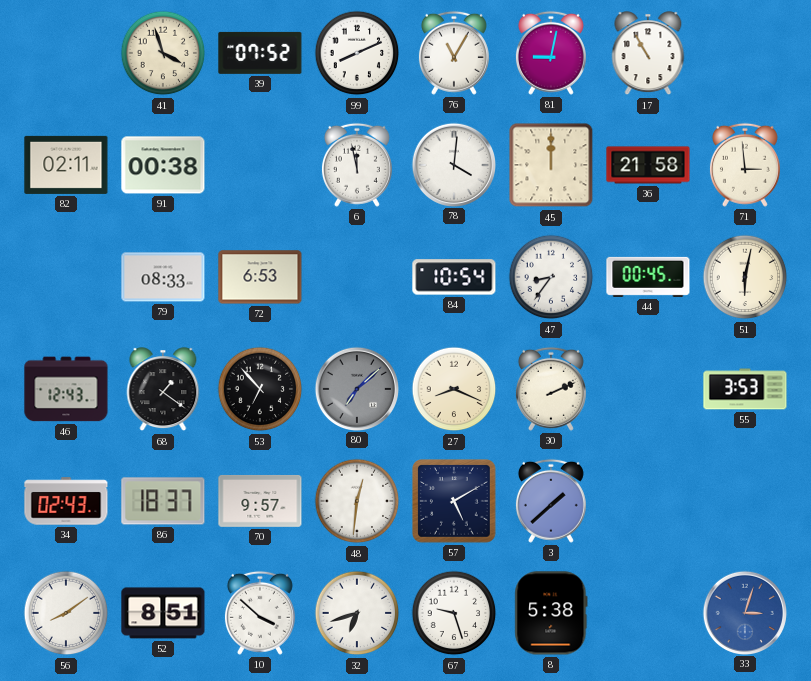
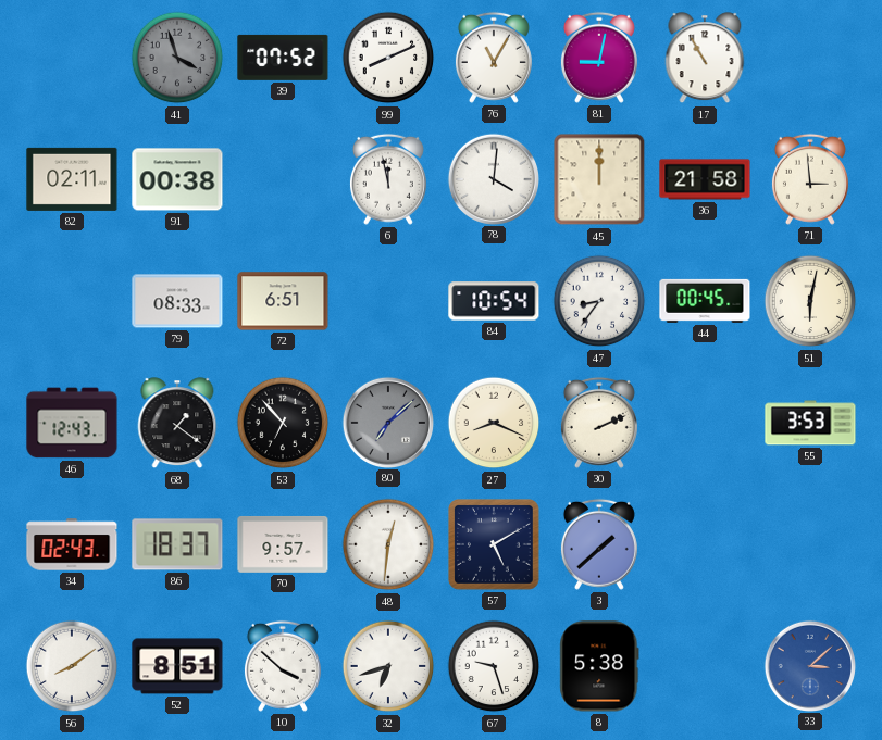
41 dial: cream -> grey (177, 58)
72: 6:53 -> 6:51 (283, 301)
33: 3:03 -> 3:08 (809, 665)
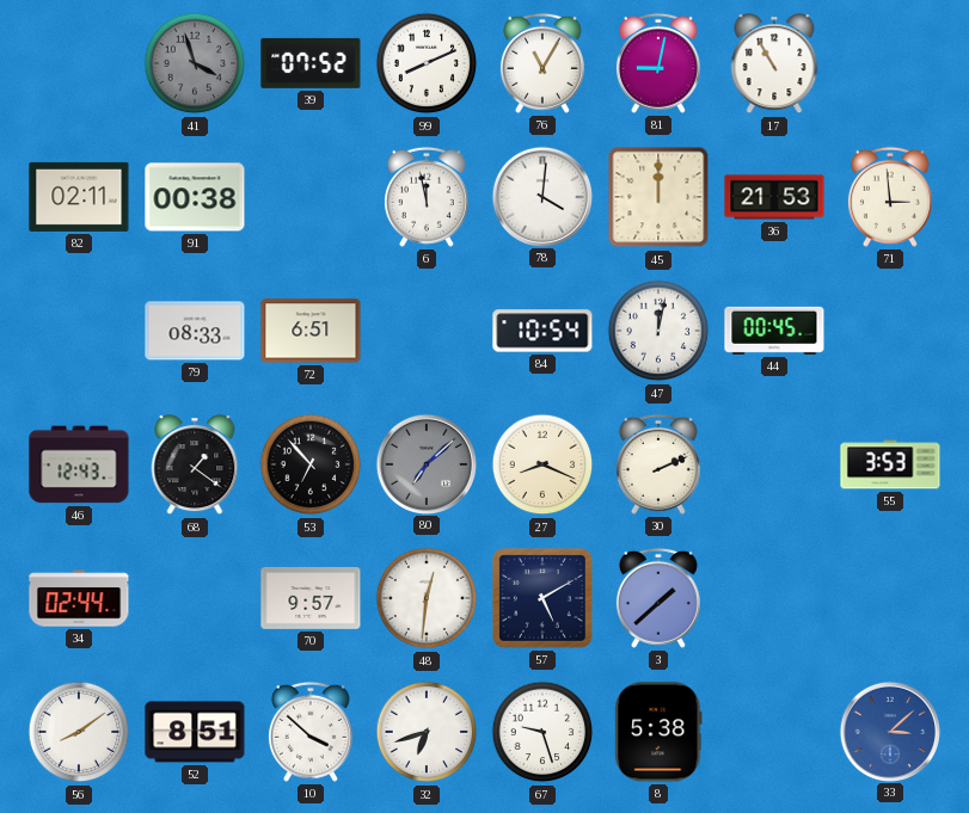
36: 21:58 -> 21:53 (774, 197)
47: 8:36 -> 12:02 (658, 331)
51: 6:02 -> none (810, 301)
34: 02:43 -> 02:44 (79, 598)
86: 18:37 -> none (177, 544)
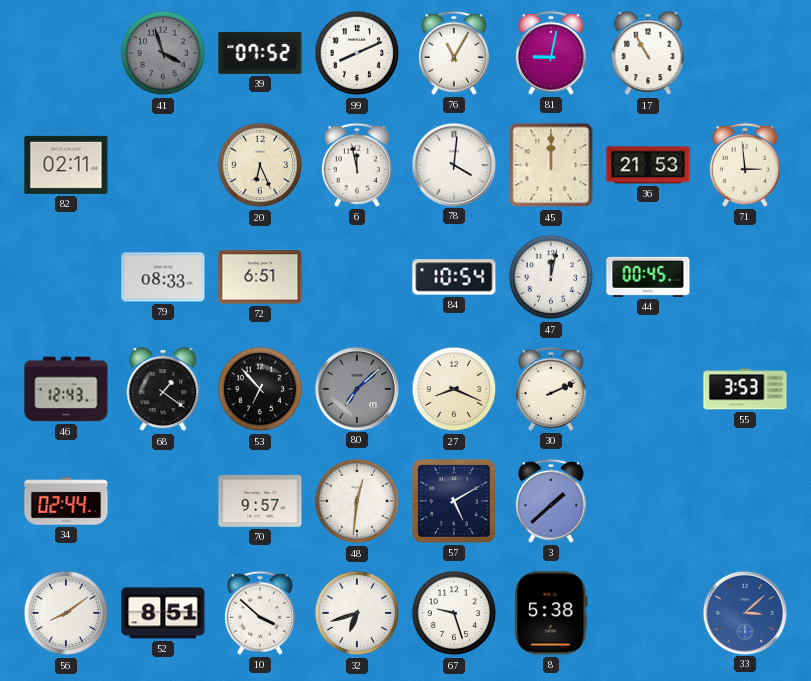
91: 00:38 -> none (195, 197)
20: none -> 6:26 (260, 165)
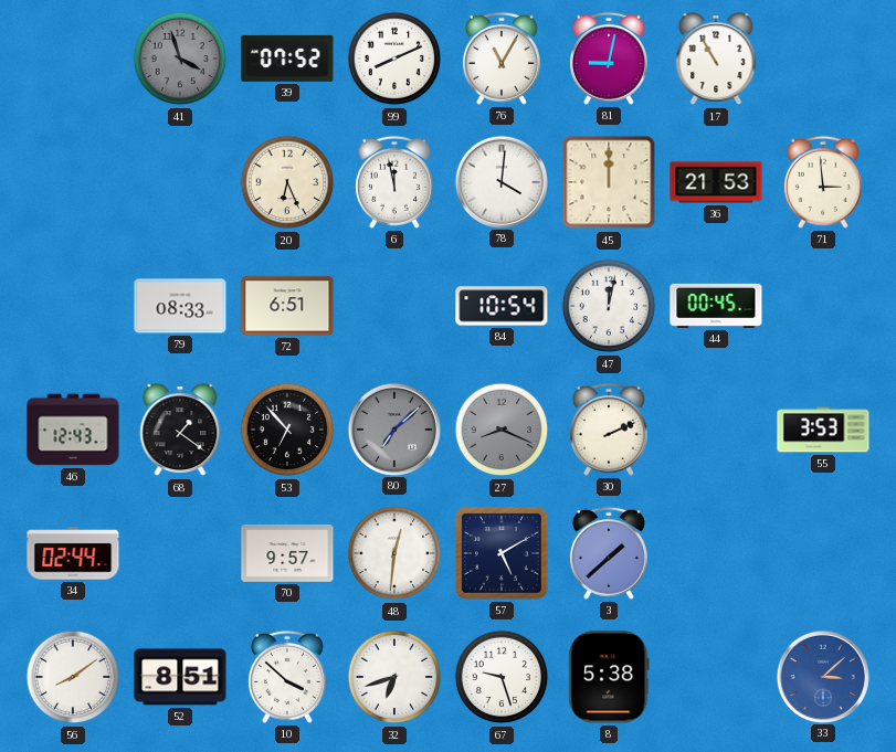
82: 02:11 -> none (66, 165)
27 dial: cream -> grey (502, 430)
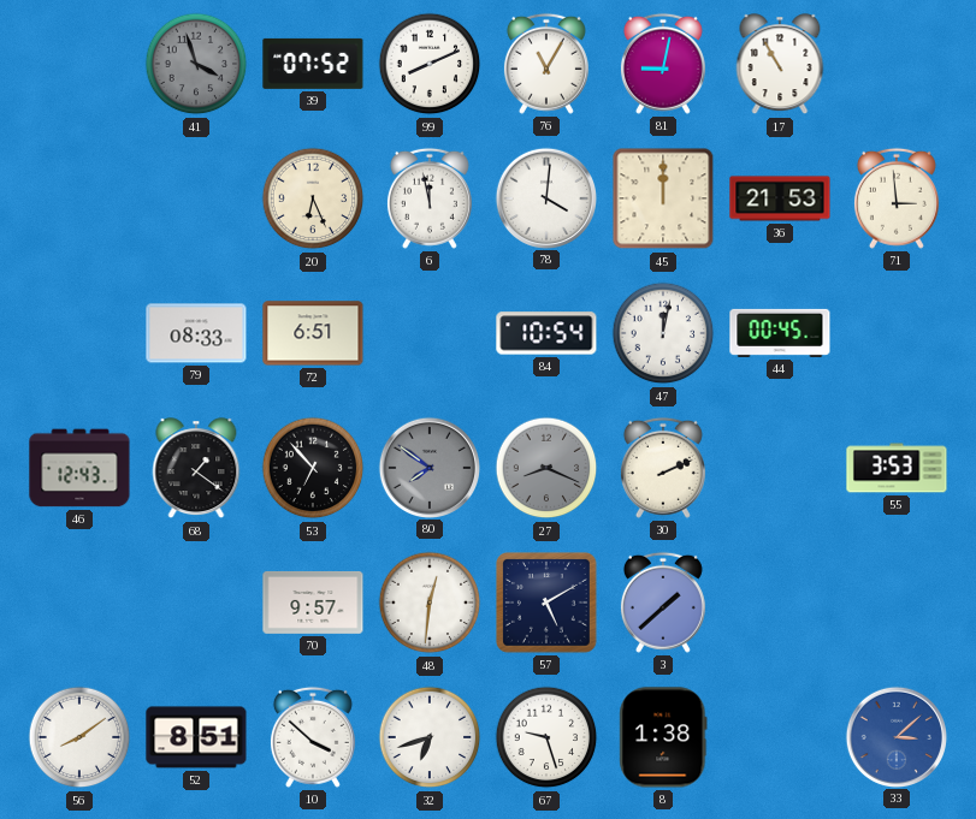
80: 7:08 -> 7:51 (428, 467)
34: 02:44 -> none (73, 553)
8: 5:38 -> 1:38 (663, 737)
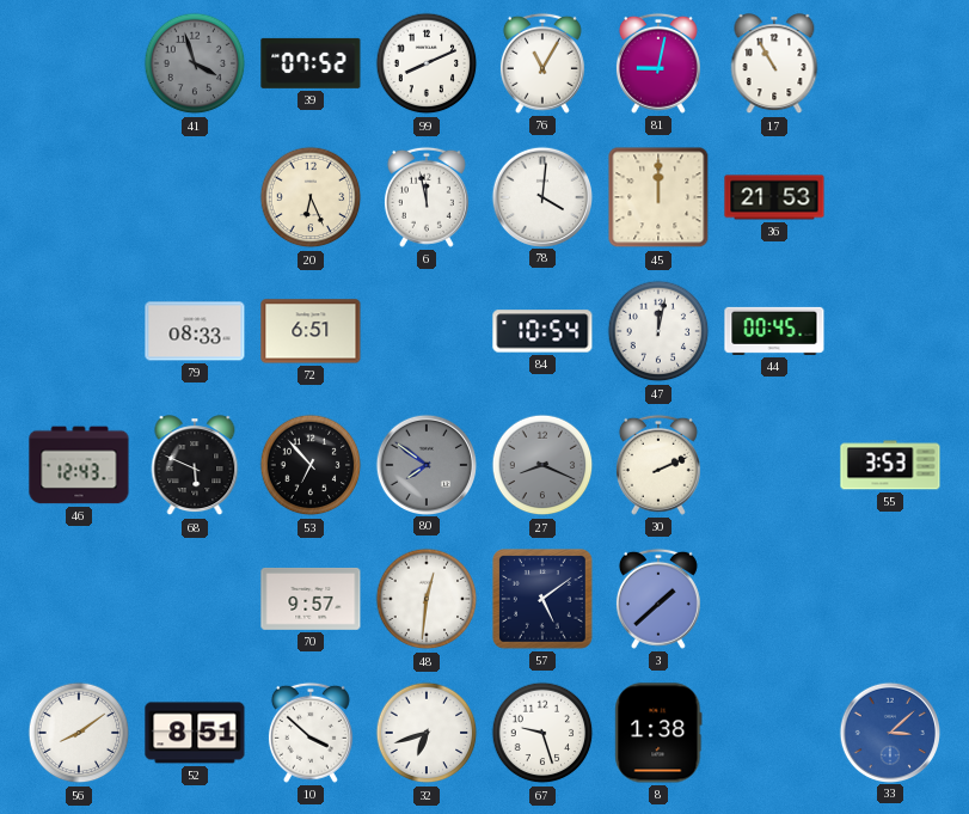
71: 2:59 -> none (897, 198)
68: 1:21 -> 5:49 (195, 466)
57: 5:10 -> 5:09 (544, 600)
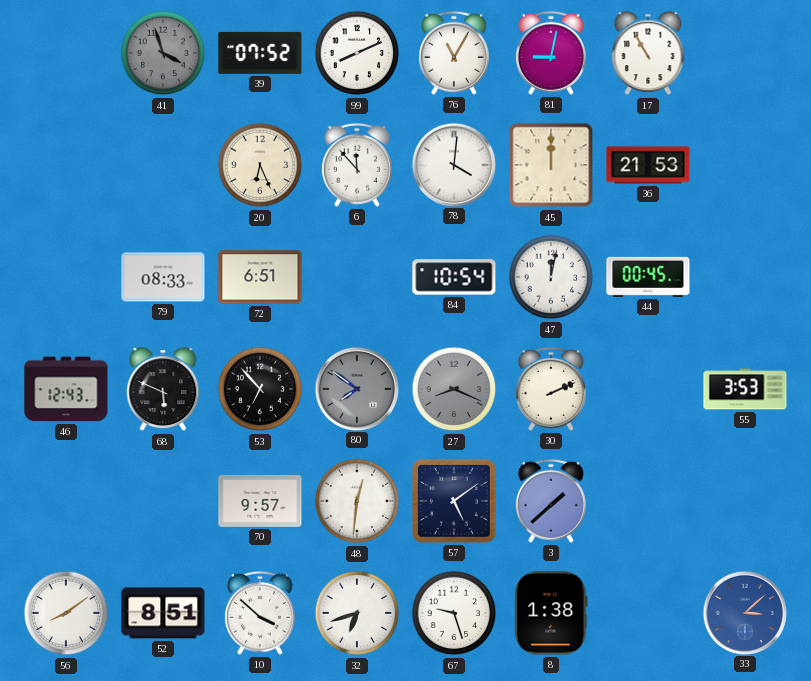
6: 11:58 -> 11:53 (357, 165)
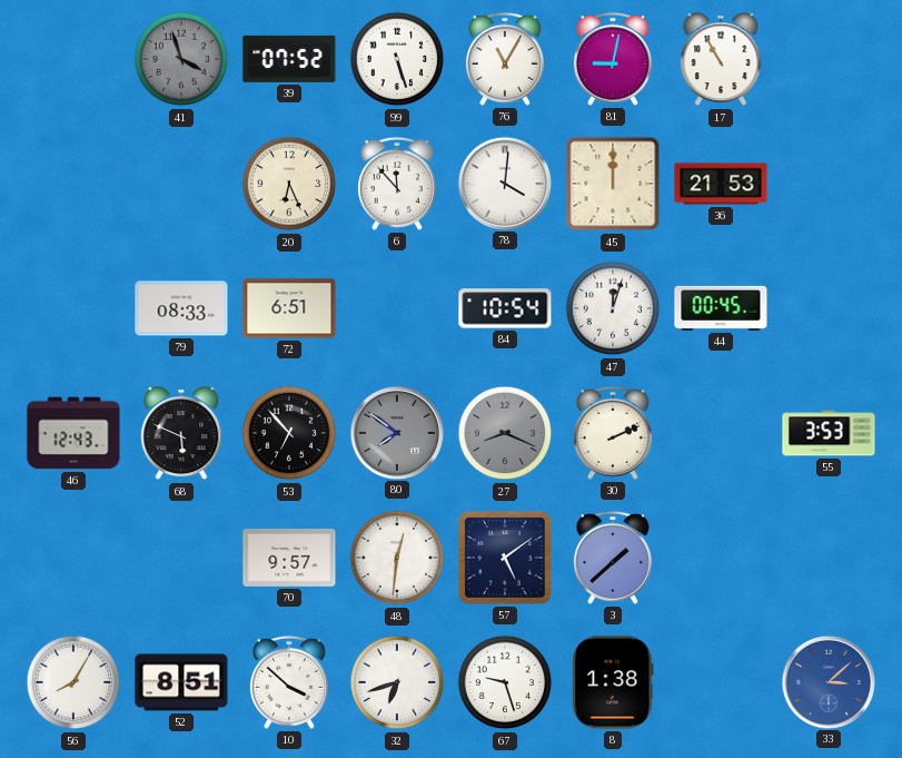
99: 8:11 -> 5:27 (397, 59)
47: 12:02 -> 12:03 (613, 308)
56: 8:09 -> 8:05 (73, 682)
